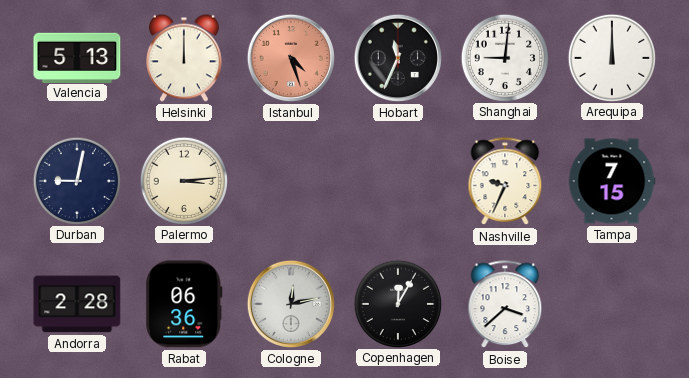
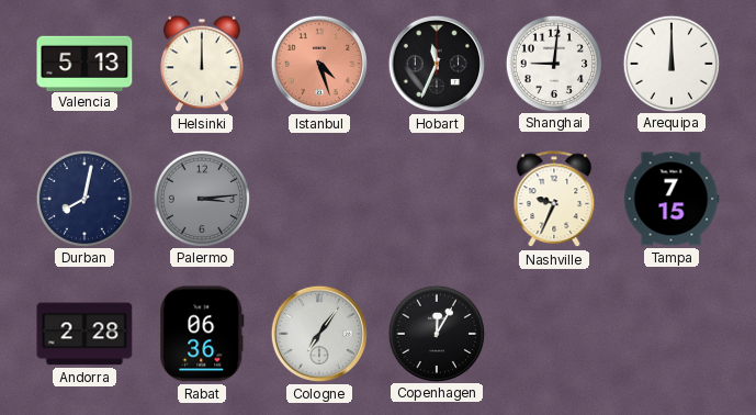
Durban: 9:02 -> 8:02 (83, 198)
Palermo dial: cream -> grey (201, 198)
Cologne: 12:13 -> 7:06 (319, 334)
Boise: 3:38 -> none (505, 305)
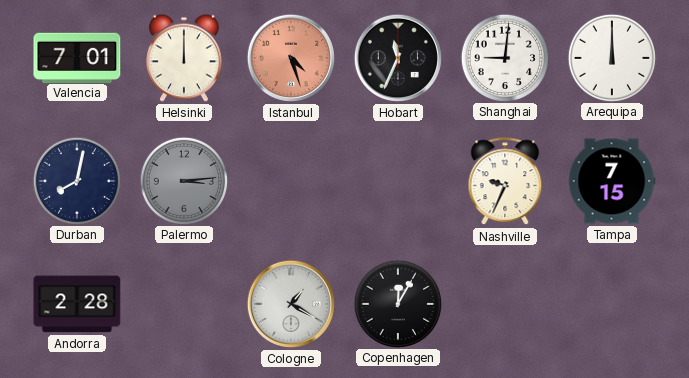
Valencia: 5:13 -> 7:01 (77, 57)
Rabat: 06:36 -> none (202, 334)
Cologne: 7:06 -> 1:20 (291, 304)
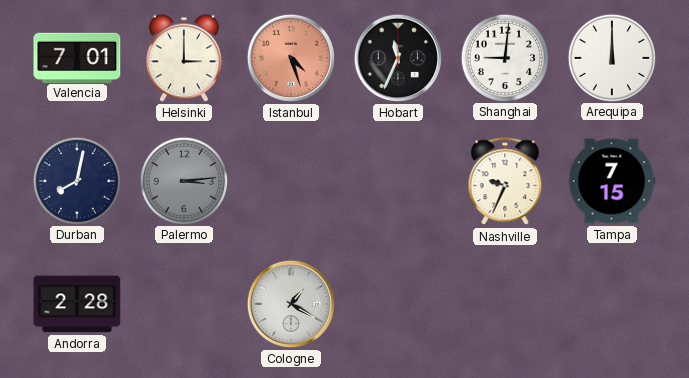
Helsinki: 12:00 -> 3:00 (185, 58)
Copenhagen: 12:05 -> none (397, 303)
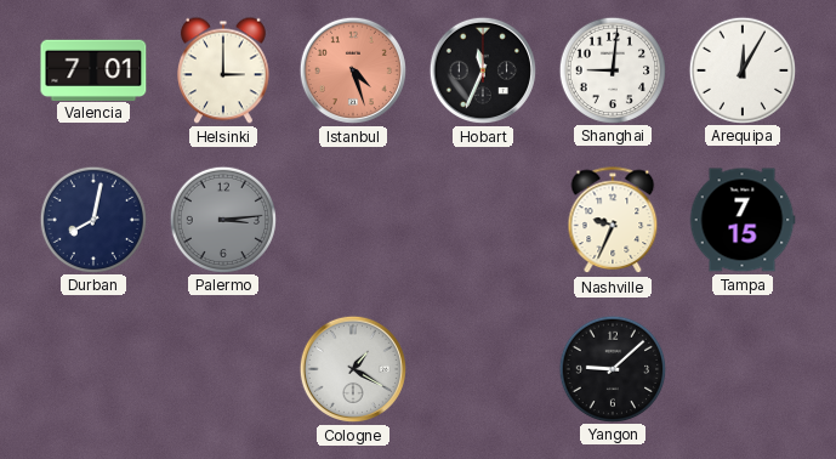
Arequipa: 12:00 -> 12:05 (741, 69)
Andorra: 2:28 -> none (77, 304)
Yangon: none -> 9:08 (612, 368)
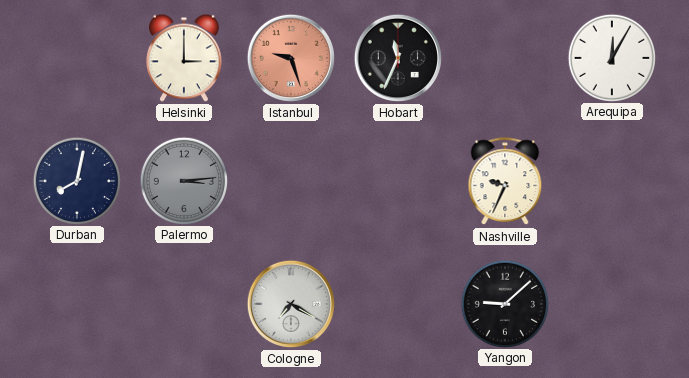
Valencia: 7:01 -> none (93, 69)
Istanbul: 4:27 -> 9:27 (291, 58)
Shanghai: 9:01 -> none (612, 69)
Tampa: 7:15 -> none (743, 220)
Cologne: 1:20 -> 7:20 (291, 304)
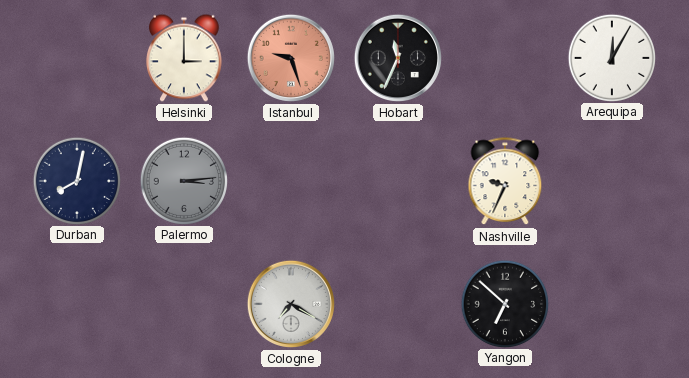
Yangon: 9:08 -> 6:52 (504, 303)
